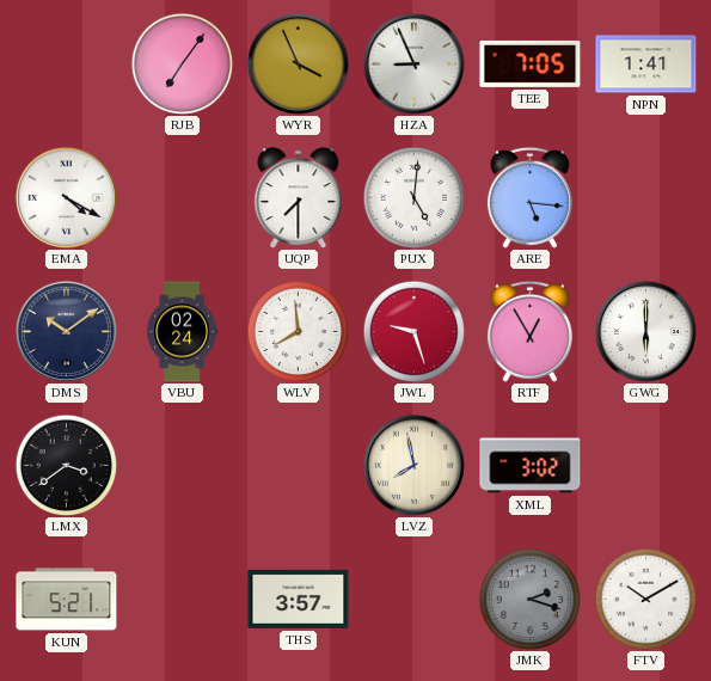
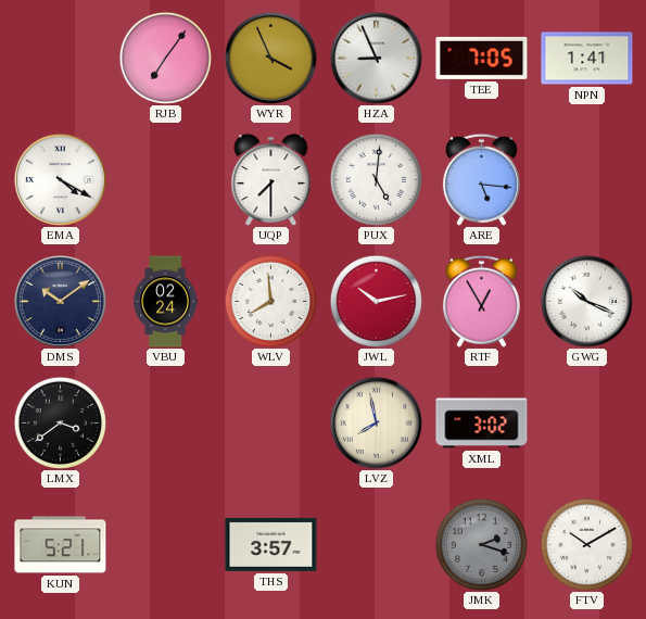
JWL: 9:27 -> 10:13 (376, 301)
GWG: 6:00 -> 10:19 (586, 301)
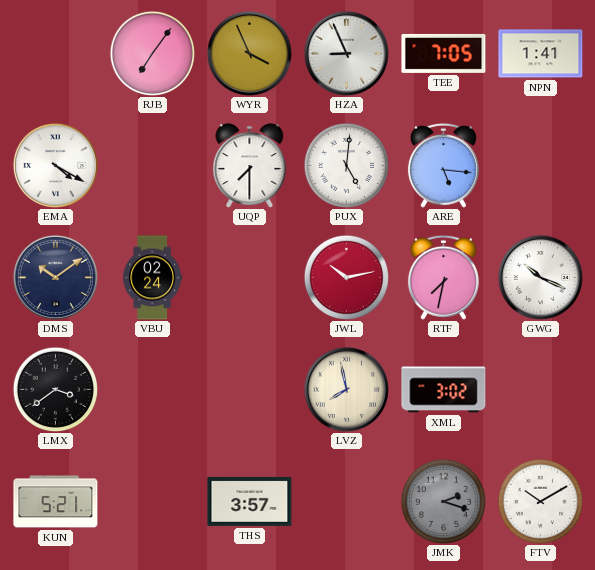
WLV: 7:59 -> none (270, 301)
RTF: 12:55 -> 7:32 (443, 277)
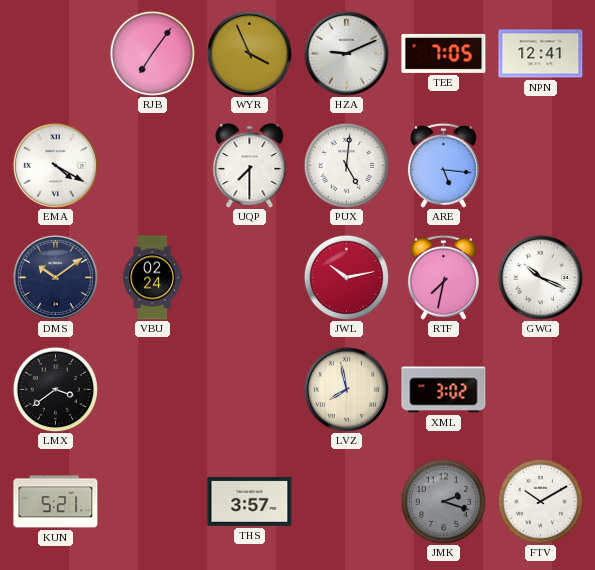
HZA: 8:56 -> 9:11 (346, 53)
NPN: 1:41 -> 12:41 (541, 54)
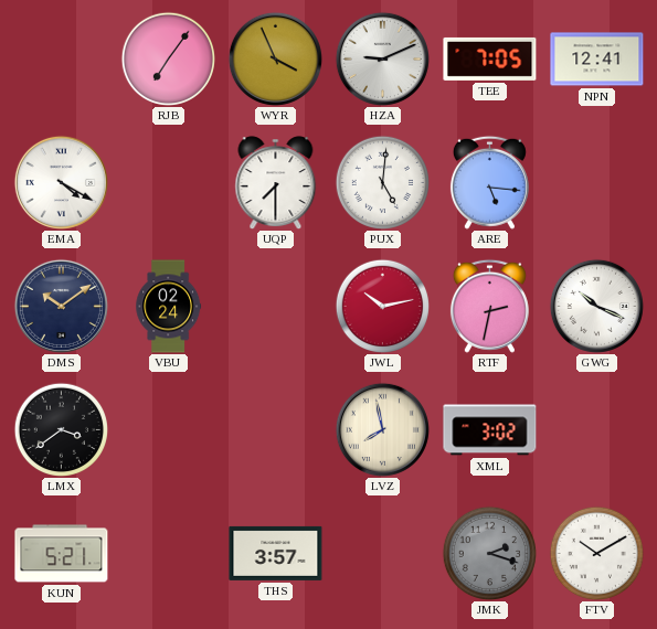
RTF: 7:32 -> 2:32 (489, 306)
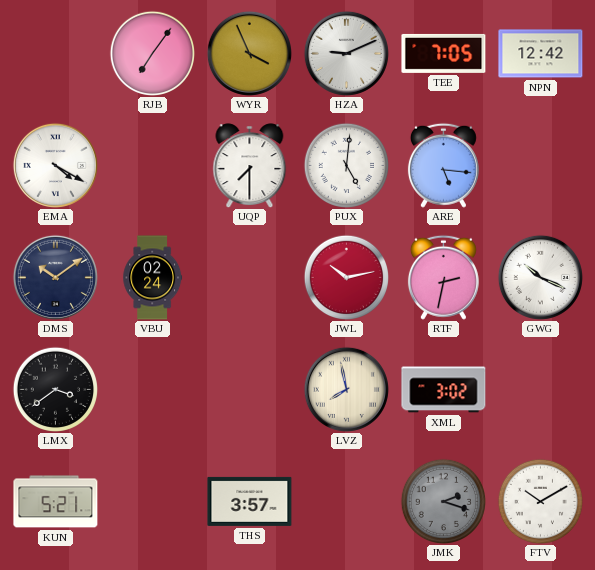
NPN: 12:41 -> 12:42 (541, 54)
